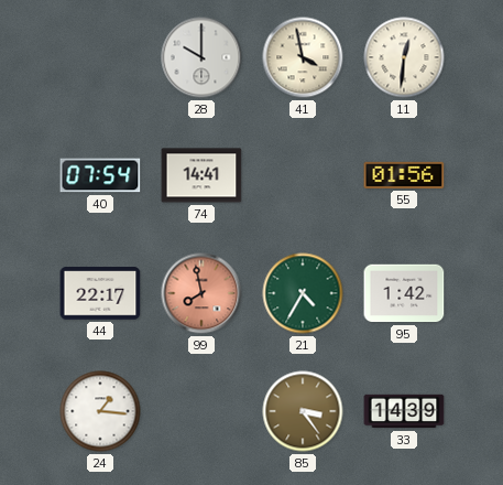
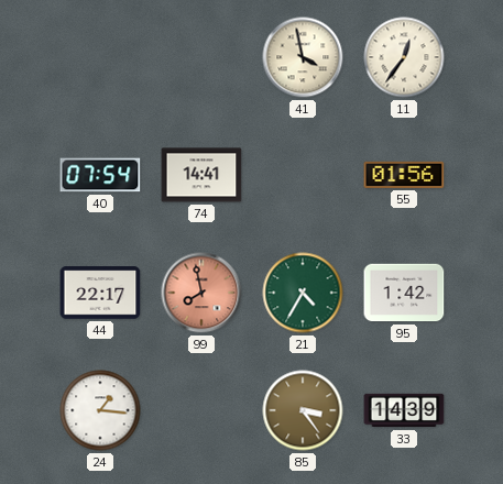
28: 10:00 -> none (201, 57)
11: 12:31 -> 12:36 (404, 57)
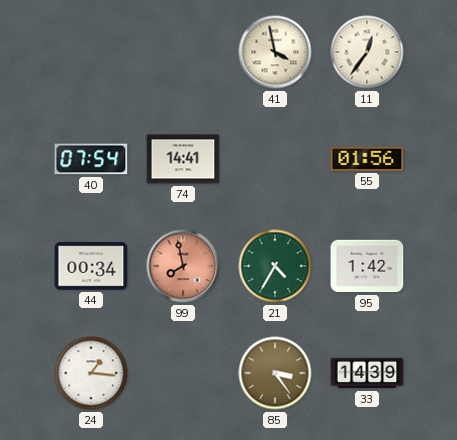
44: 22:17 -> 00:34 (91, 266)
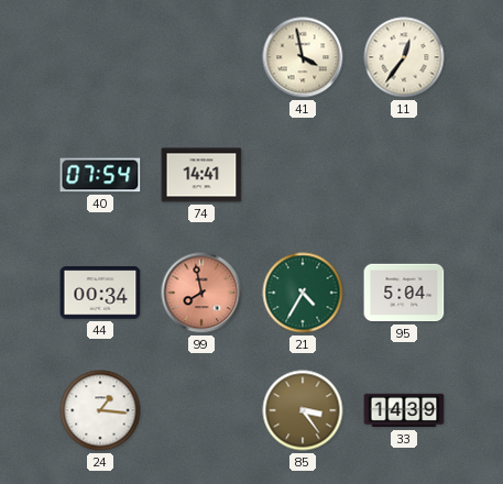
55: 01:56 -> none (367, 159)
95: 1:42 -> 5:04 (404, 293)
